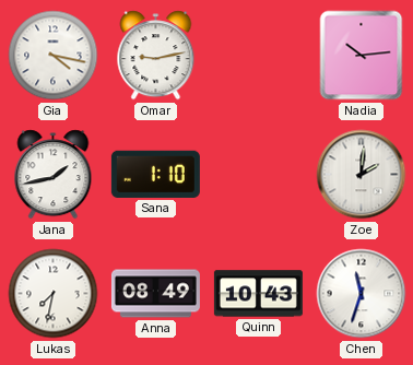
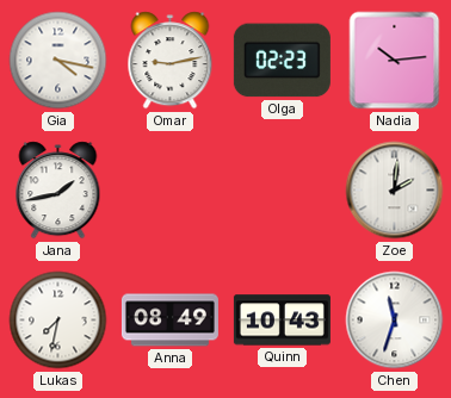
Olga: none -> 02:23 (282, 61)
Sana: 1:10 -> none (155, 174)
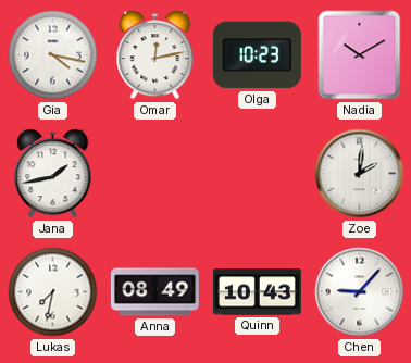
Omar: 9:13 -> 12:13 (155, 55)
Olga: 02:23 -> 10:23 (257, 55)
Nadia: 10:14 -> 10:10 (360, 55)
Chen: 11:33 -> 9:07 (360, 292)
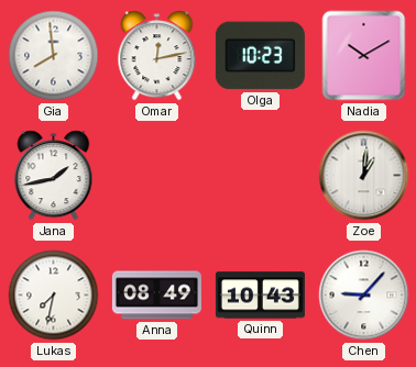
Gia: 4:17 -> 7:59 (54, 56)
Zoe: 2:01 -> 1:01 (364, 176)
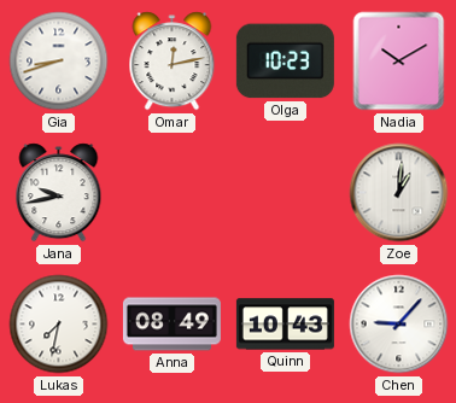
Gia: 7:59 -> 8:42 (59, 62)
Jana: 1:43 -> 9:43 (59, 193)
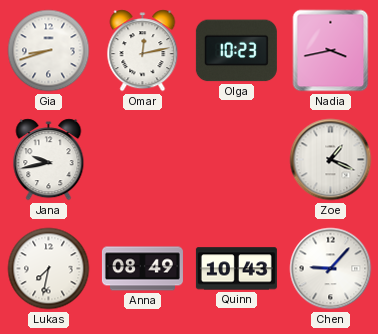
Nadia: 10:10 -> 3:43 (331, 51)
Zoe: 1:01 -> 1:19 (331, 160)
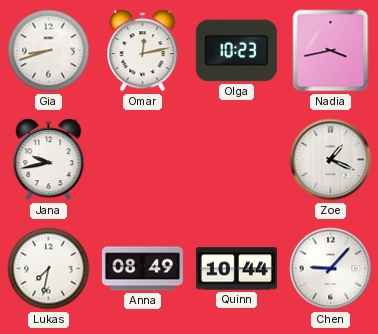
Quinn: 10:43 -> 10:44 (236, 269)
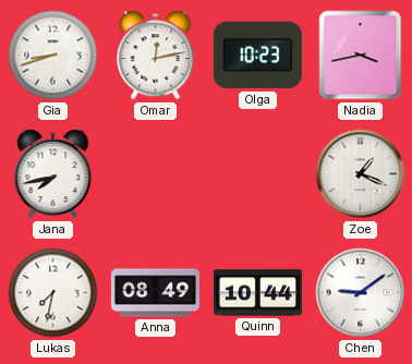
Jana: 9:43 -> 7:43 (53, 174)
Chen: 9:07 -> 9:09 (361, 293)
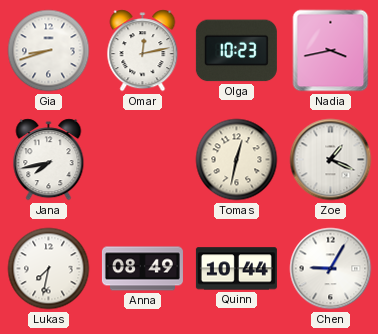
Tomas: none -> 12:32 (237, 160)
Chen: 9:09 -> 9:05 (331, 269)
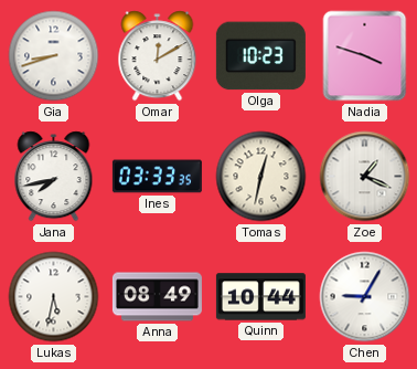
Omar: 12:13 -> 12:10 (158, 56)
Nadia: 3:43 -> 3:48 (365, 56)
Ines: none -> 03:33 (157, 177)
Lukas: 7:32 -> 5:32 (54, 297)
